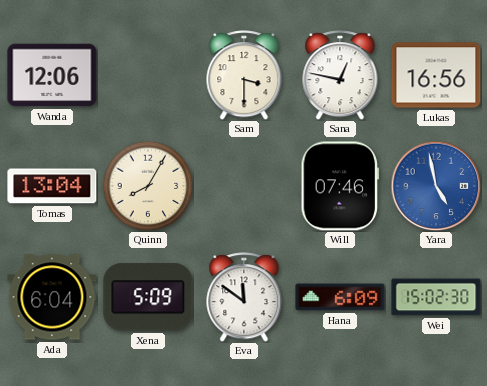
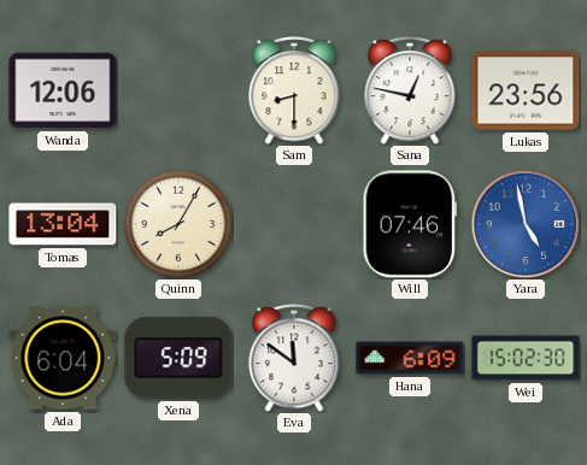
Sam: 3:30 -> 8:30 (294, 90)
Lukas: 16:56 -> 23:56 (526, 90)
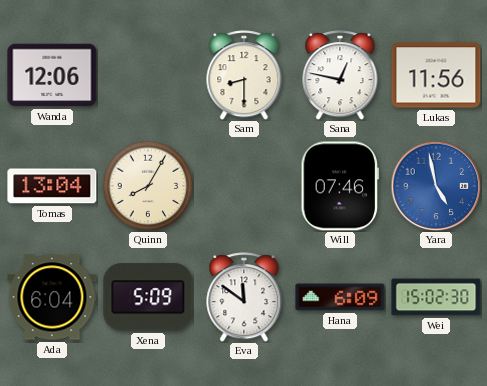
Lukas: 23:56 -> 11:56 (436, 75)
